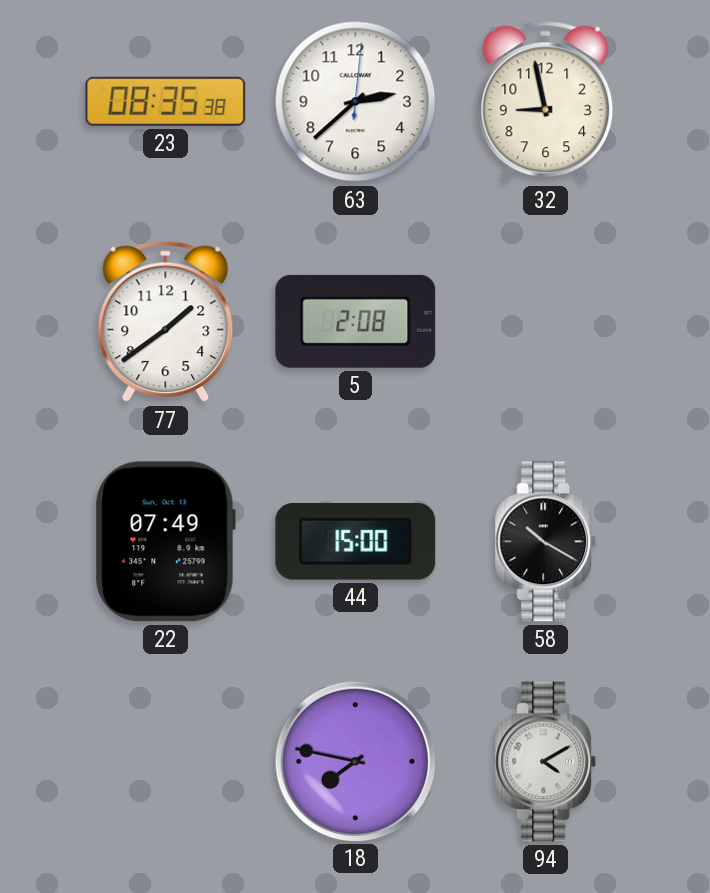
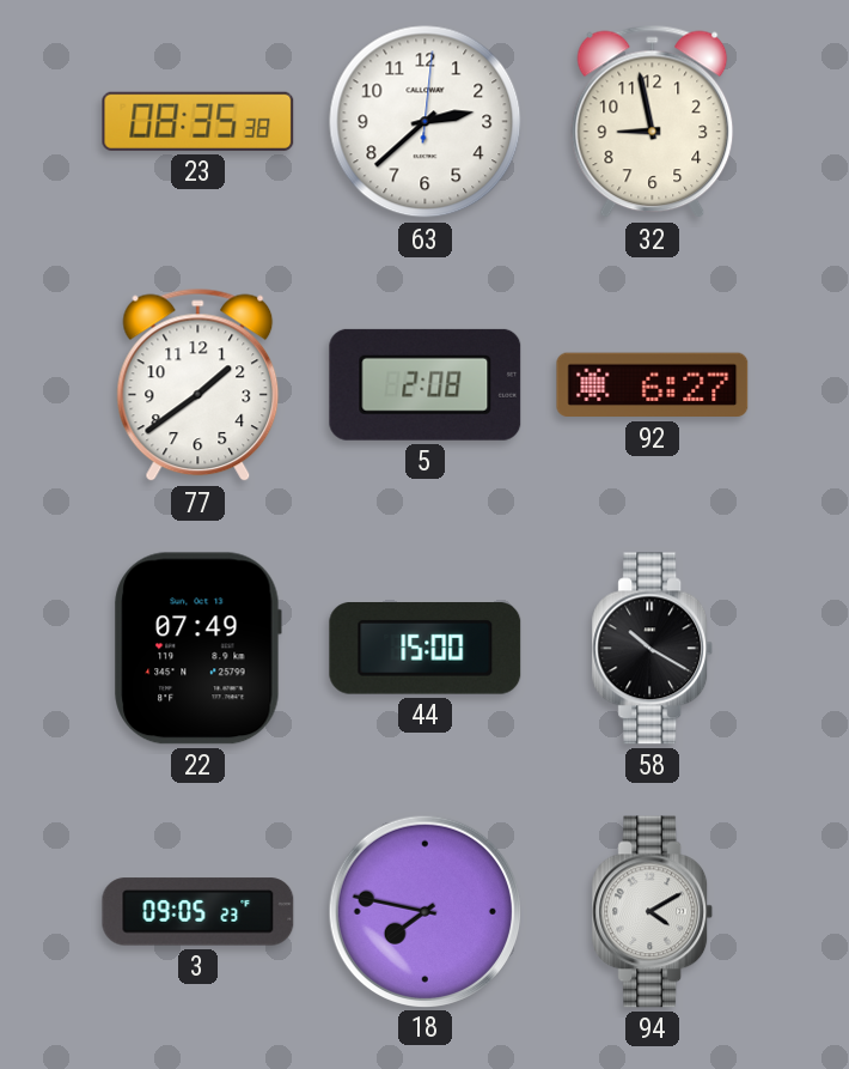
92: none -> 6:27 (653, 385)
3: none -> 09:05 (198, 912)
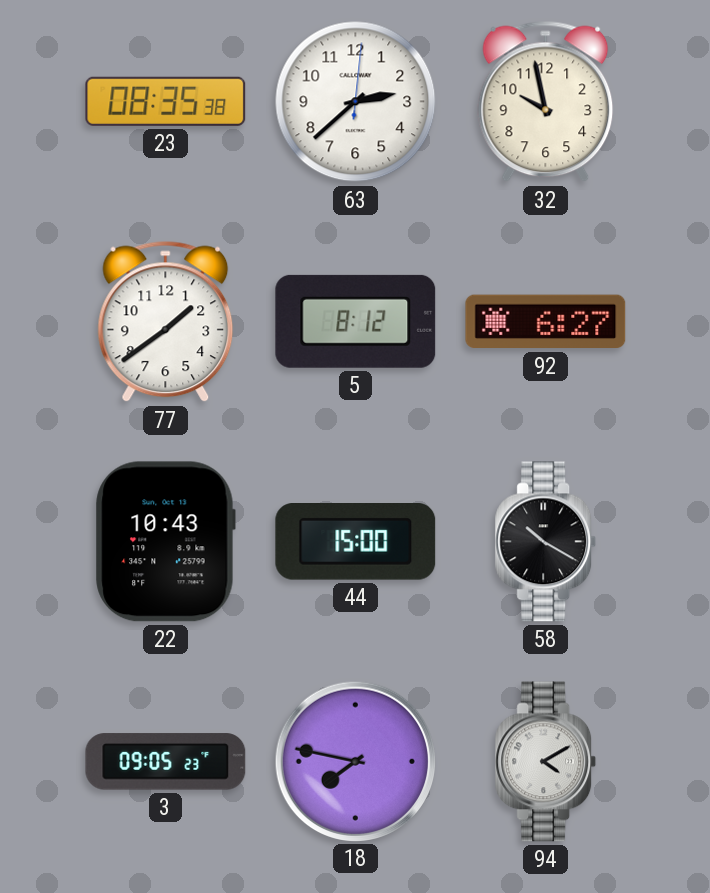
32: 8:58 -> 9:58 (546, 102)
5: 2:08 -> 8:12 (356, 321)
22: 07:49 -> 10:43 (165, 542)
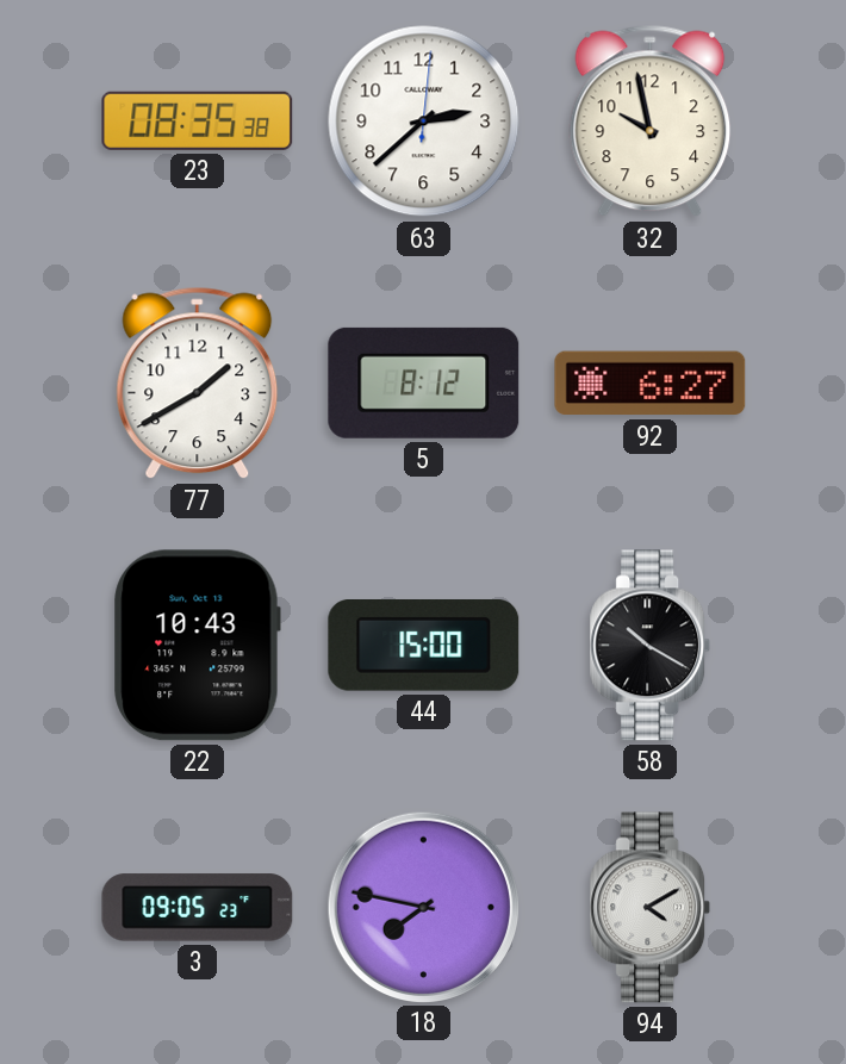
77: 1:39 -> 1:40 (198, 384)
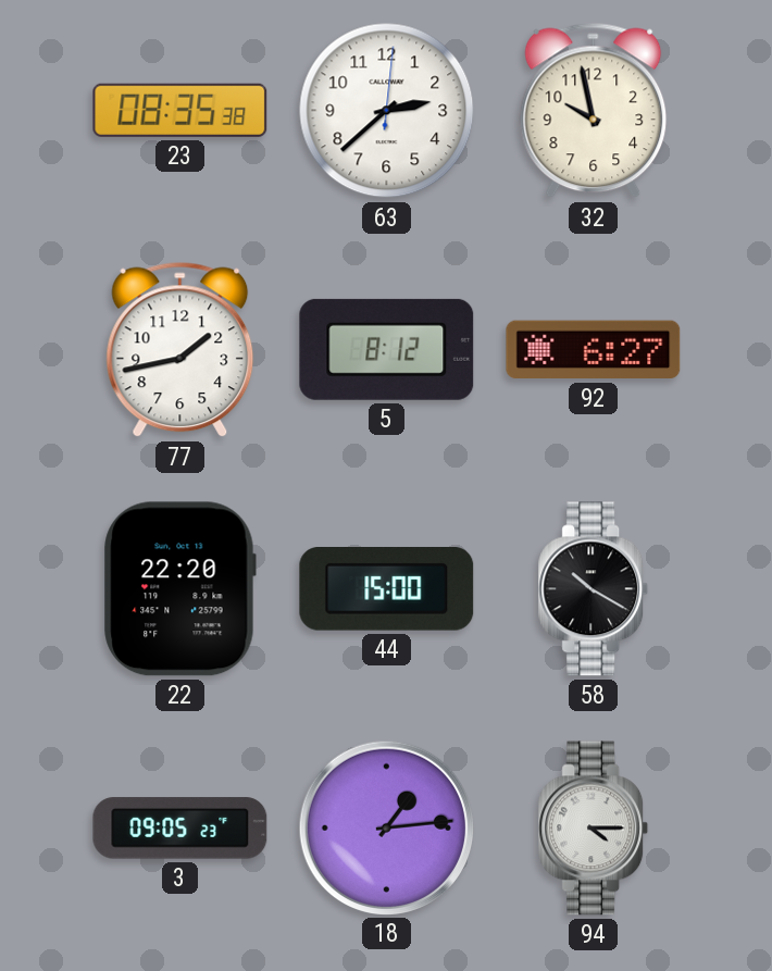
77: 1:40 -> 1:43 (180, 350)
22: 10:43 -> 22:20 (179, 589)
18: 7:47 -> 1:14 (386, 827)
94: 4:10 -> 4:15 (594, 829)
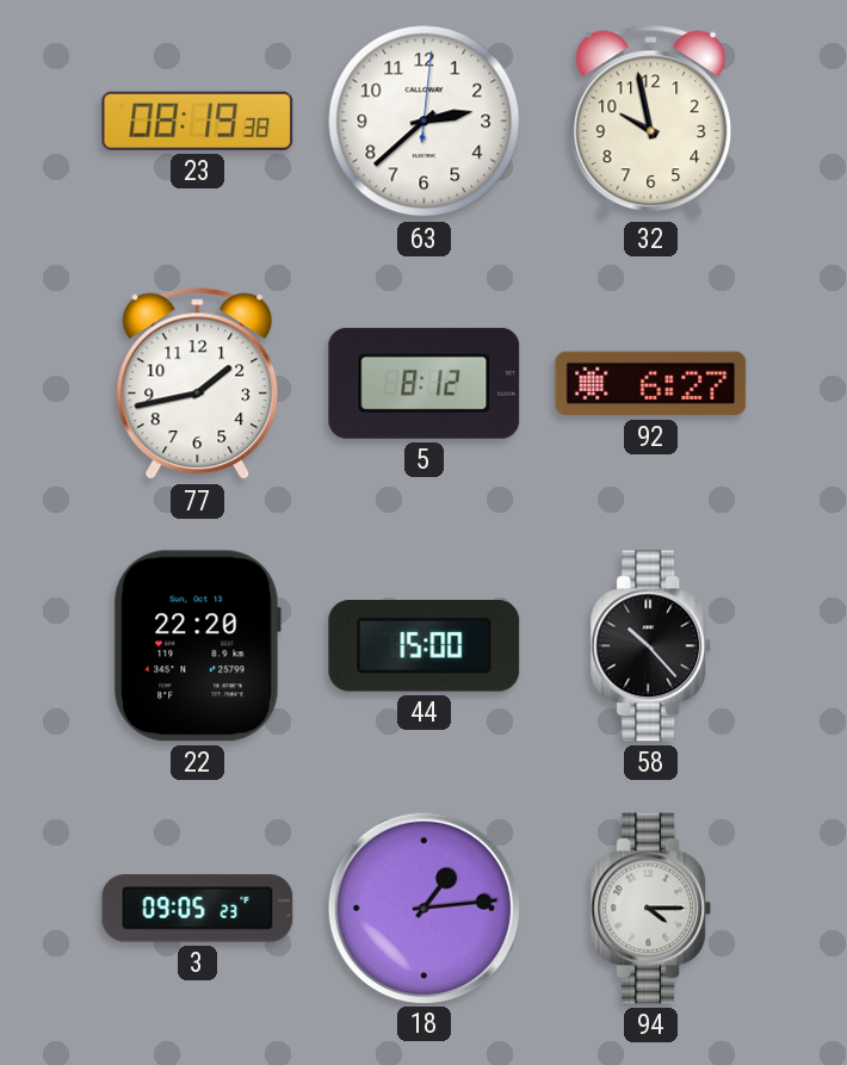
23: 08:35 -> 08:19 (198, 120)
58: 10:20 -> 10:23 (651, 646)
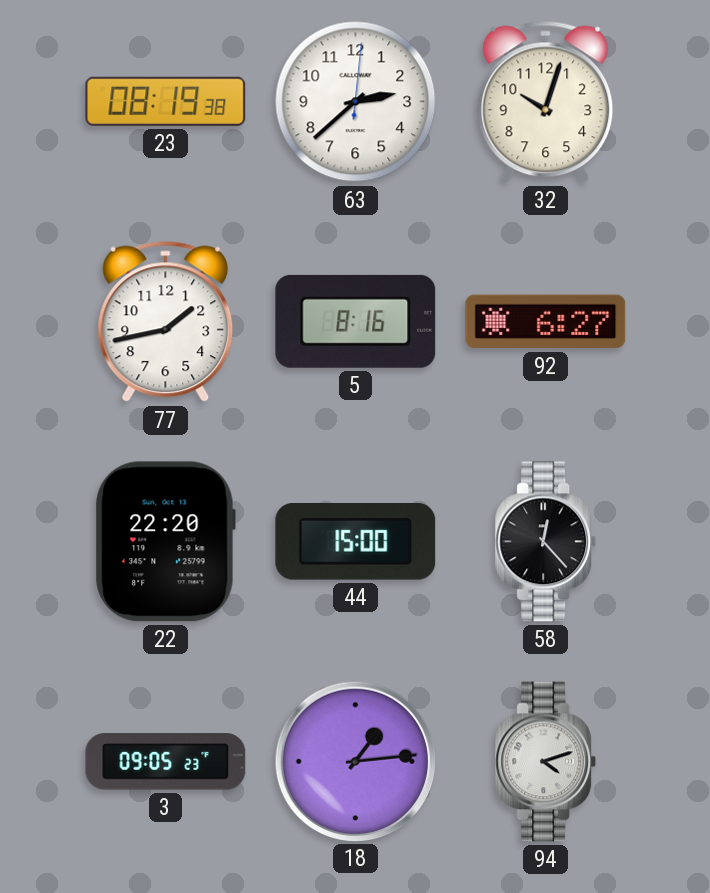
32: 9:58 -> 10:03 (546, 102)
5: 8:12 -> 8:16 (356, 321)
58: 10:23 -> 12:23 (546, 542)
94: 4:15 -> 4:12 (546, 762)
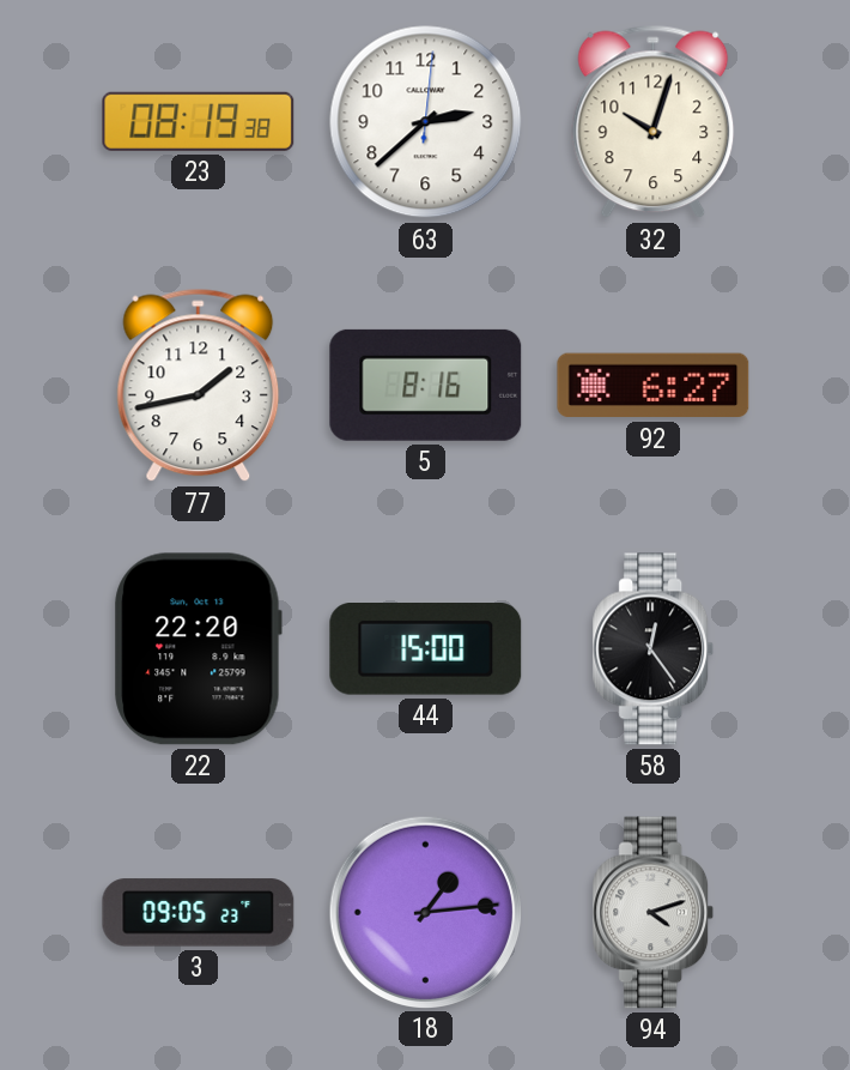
58: 12:23 -> 12:24 (654, 649)
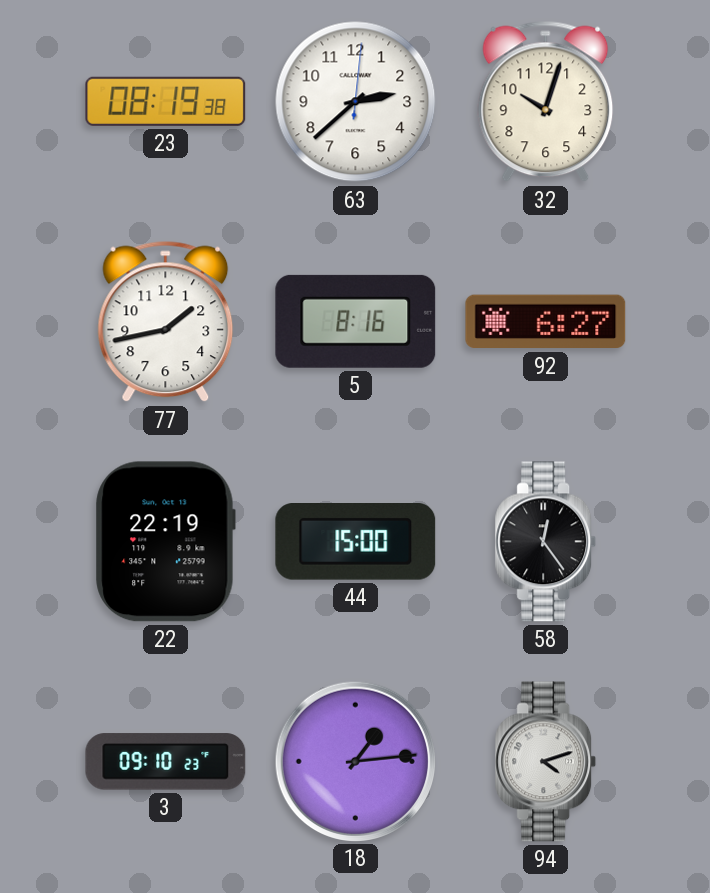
22: 22:20 -> 22:19 (165, 542)
3: 09:05 -> 09:10 (166, 762)
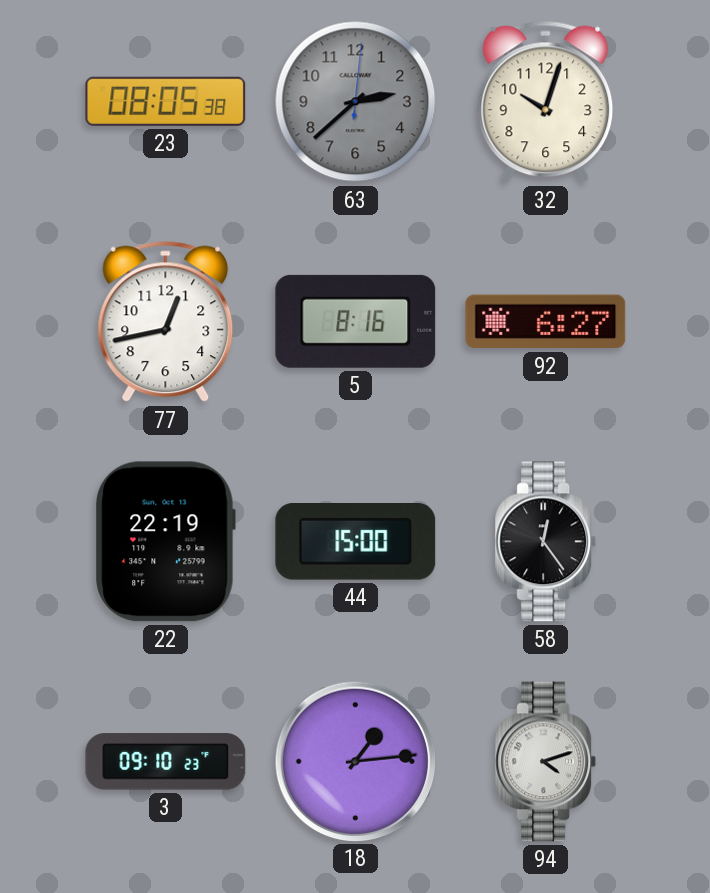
23: 08:19 -> 08:05 (166, 101)
63 dial: white -> grey (356, 102)
77: 1:43 -> 12:43 (166, 322)
